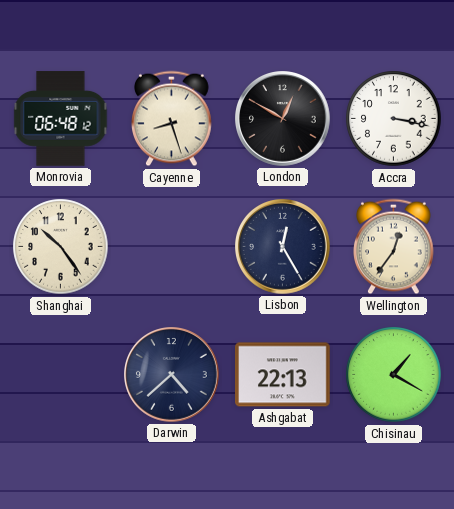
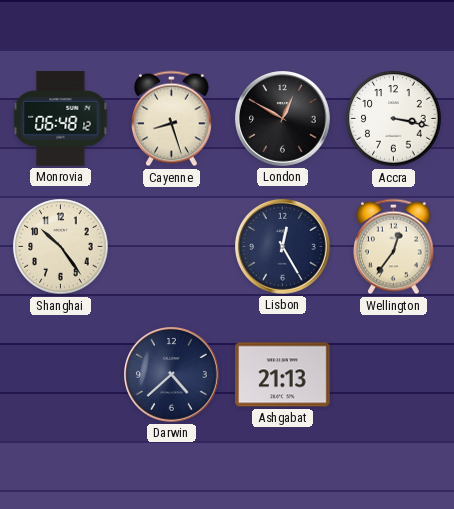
Ashgabat: 22:13 -> 21:13 (283, 375)
Chisinau: 1:20 -> none (394, 375)
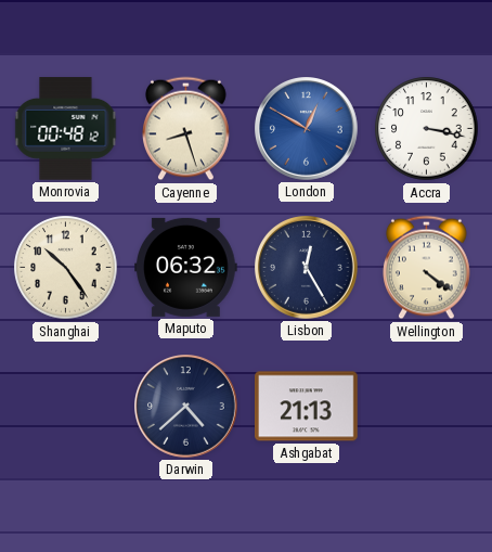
Monrovia: 06:48 -> 00:48 (66, 129)
London dial: black -> blue (307, 129)
Maputo: none -> 06:32 (186, 267)
Wellington: 12:36 -> 4:21 (427, 268)
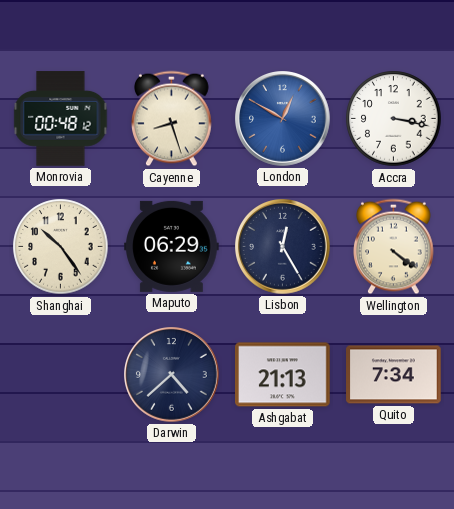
Maputo: 06:32 -> 06:29 (172, 246)
Quito: none -> 7:34 (394, 375)
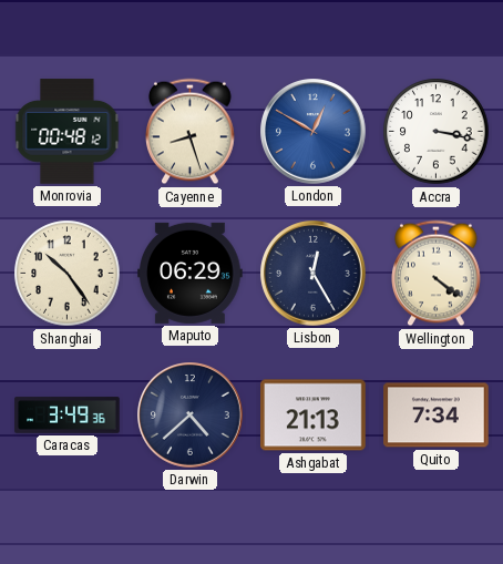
Caracas: none -> 3:49 (68, 416)
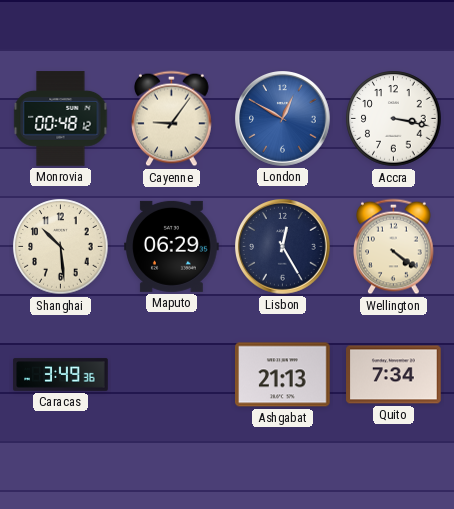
Cayenne: 8:27 -> 9:06 (172, 119)
Shanghai: 10:24 -> 10:29 (61, 247)
Darwin: 4:38 -> none (191, 416)
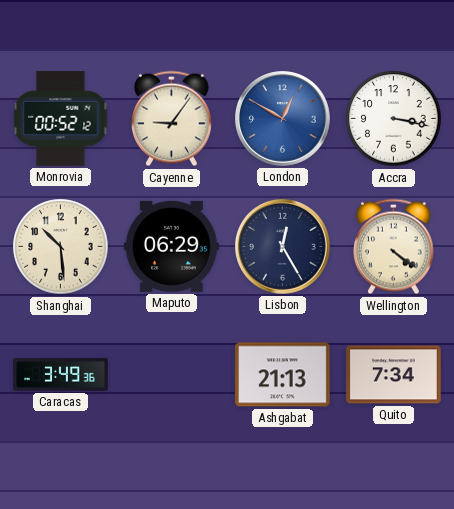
Monrovia: 00:48 -> 00:52 (61, 119)
